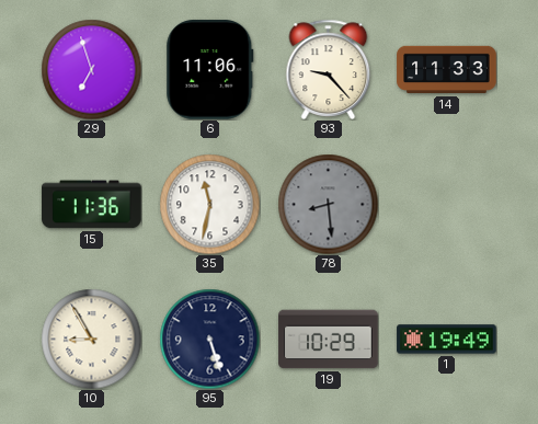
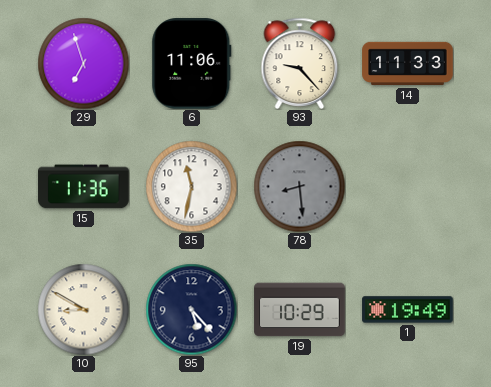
10: 8:55 -> 8:50 (83, 309)
95: 5:27 -> 5:23 (191, 309)
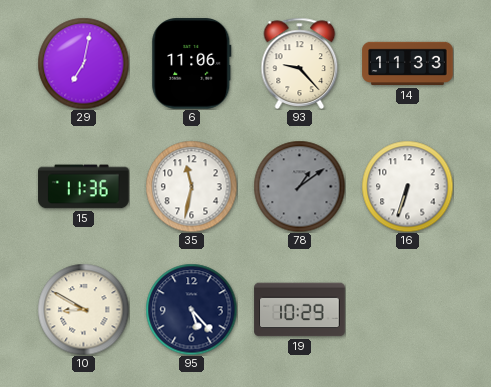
29: 6:57 -> 7:02 (83, 63)
78: 8:29 -> 1:09 (299, 186)
16: none -> 6:33 (407, 186)
1: 19:49 -> none (408, 310)
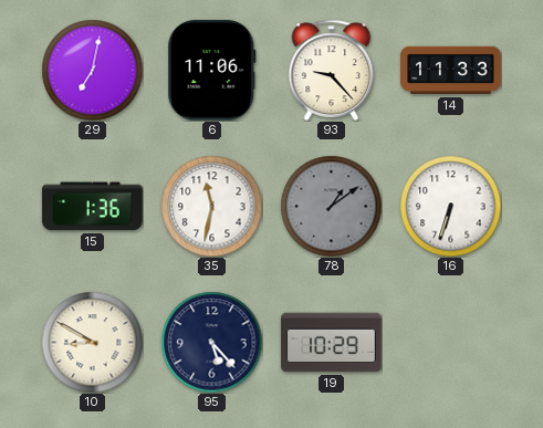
15: 11:36 -> 1:36 (93, 207)
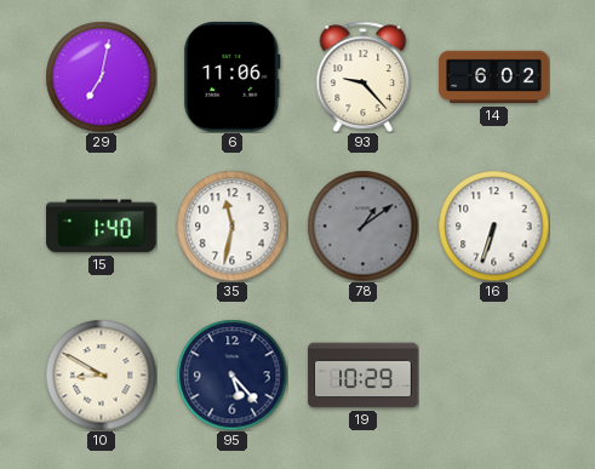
14: 11:33 -> 6:02 (494, 78)
15: 1:36 -> 1:40 (102, 227)
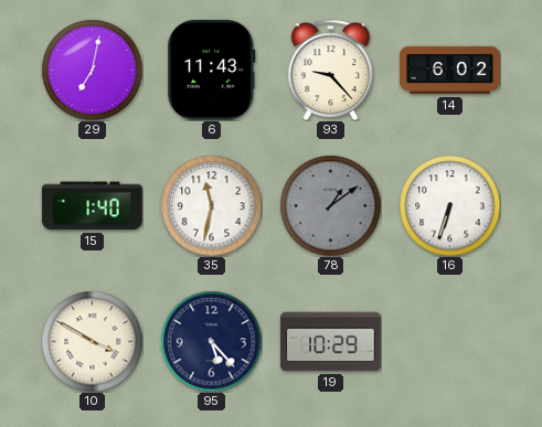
6: 11:06 -> 11:43 (212, 71)
10: 8:50 -> 3:50 (92, 341)
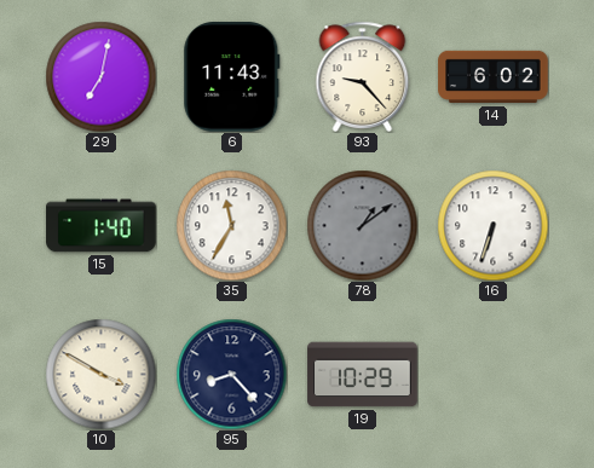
35: 11:32 -> 11:35 (231, 225)
95: 5:23 -> 8:23 (231, 374)
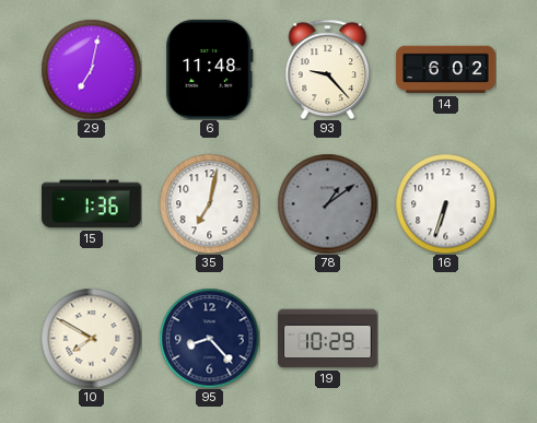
6: 11:43 -> 11:48 (210, 70)
15: 1:40 -> 1:36 (92, 204)
35: 11:35 -> 7:02 (209, 203)
10: 3:50 -> 7:50 (91, 338)
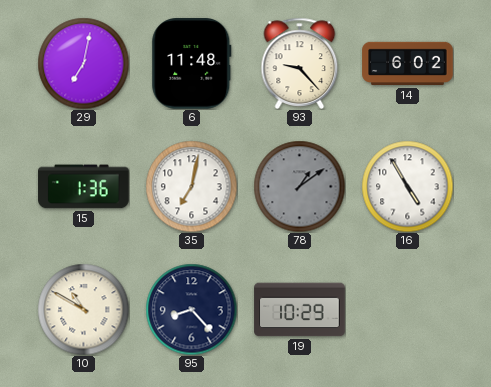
16: 6:33 -> 4:55 (407, 186)
10: 7:50 -> 10:50 (83, 309)
